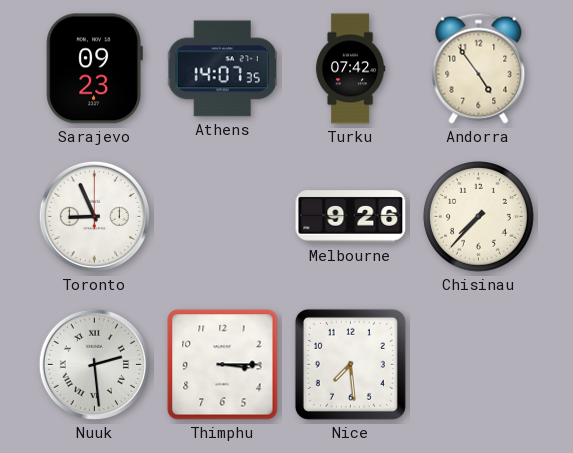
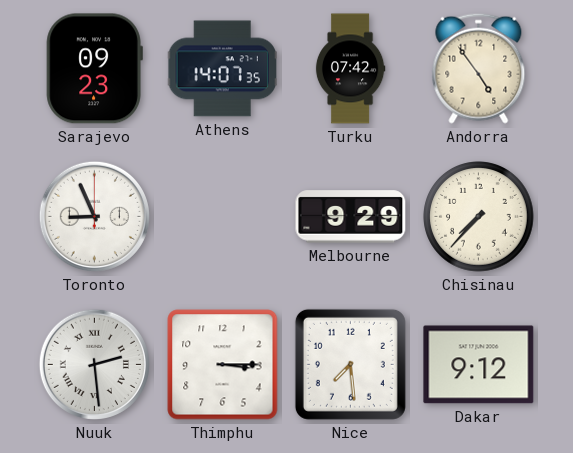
Melbourne: 9:26 -> 9:29 (351, 217)
Dakar: none -> 9:12 (479, 365)
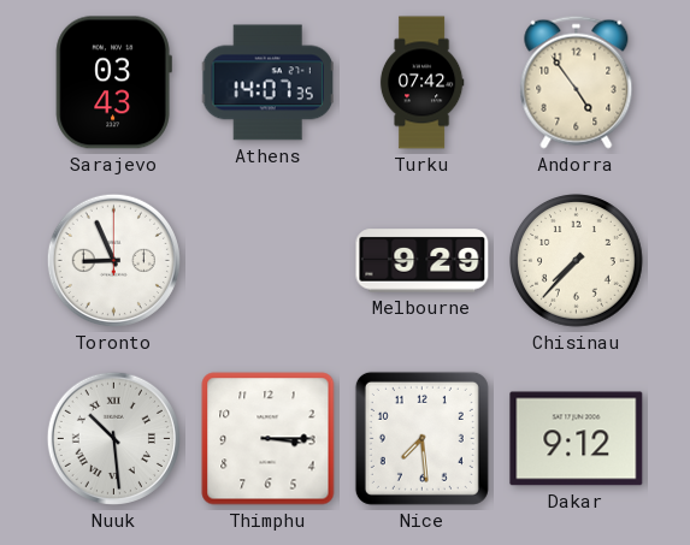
Sarajevo: 09:23 -> 03:43 (113, 83)
Nuuk: 2:29 -> 10:29 (113, 438)
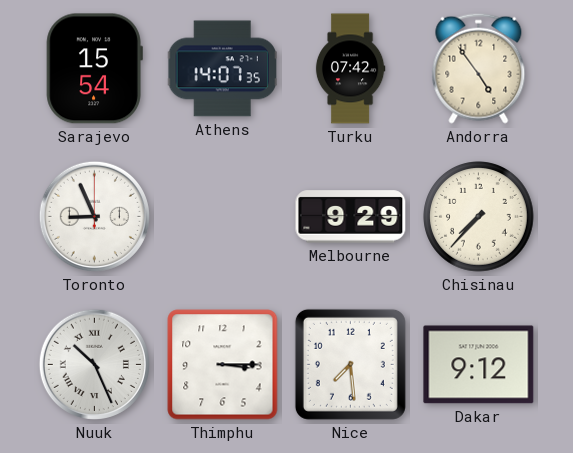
Sarajevo: 03:43 -> 15:54 (94, 69)
Nuuk: 10:29 -> 10:26 (94, 364)
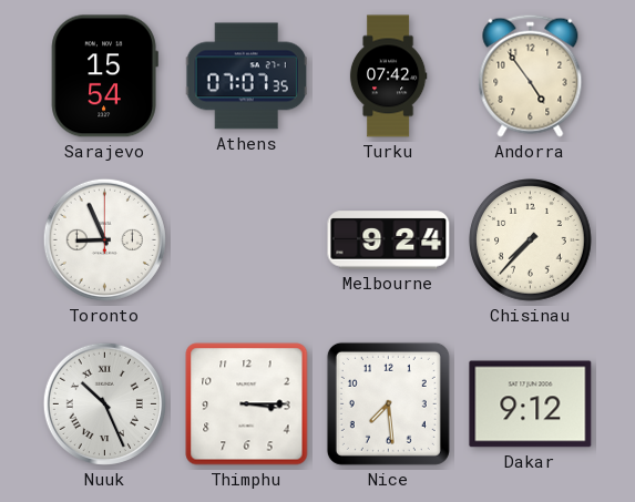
Athens: 14:07 -> 07:07 (246, 76)
Melbourne: 9:29 -> 9:24 (389, 240)
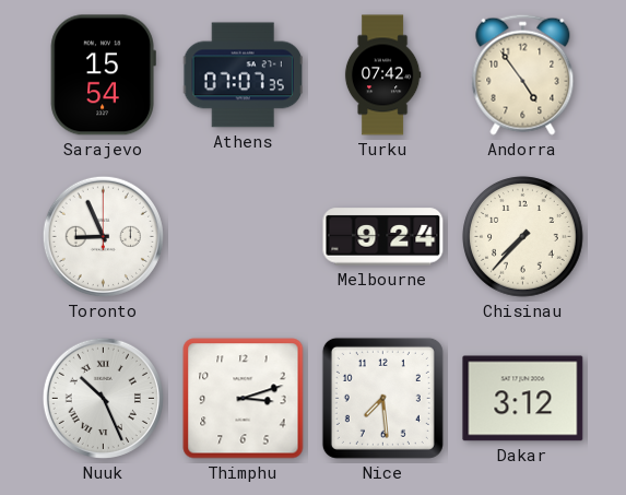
Thimphu: 3:15 -> 3:12 (244, 399)
Dakar: 9:12 -> 3:12 (523, 399)
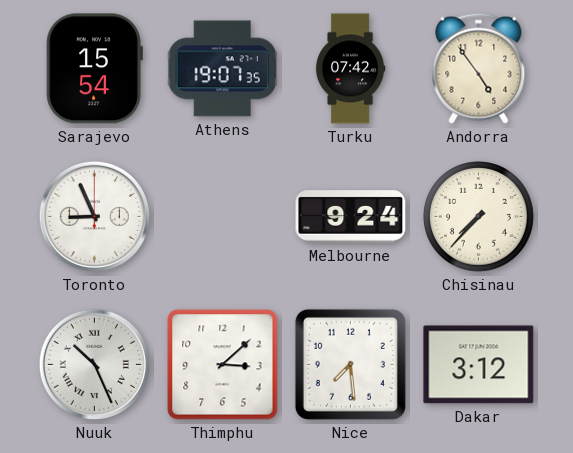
Athens: 07:07 -> 19:07 (222, 69)
Thimphu: 3:12 -> 3:08 (223, 365)
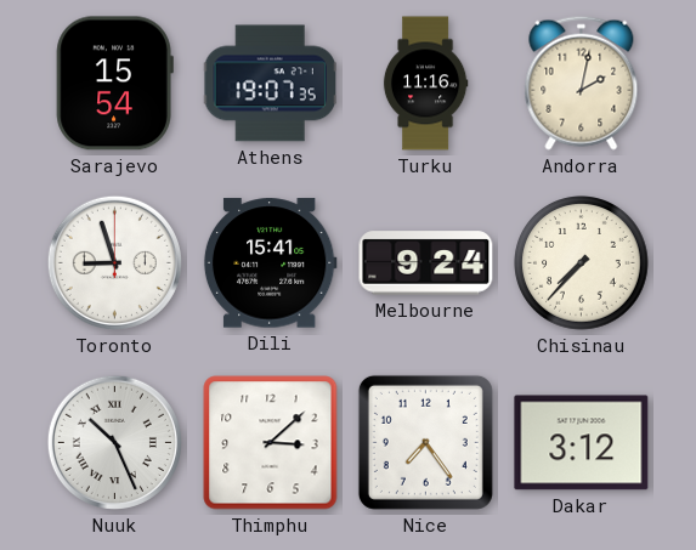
Turku: 07:42 -> 11:16 (425, 84)
Andorra: 4:54 -> 2:02 (582, 83)
Toronto: 8:56 -> 8:57 (114, 262)
Dili: none -> 15:41 (270, 263)
Nice: 7:29 -> 7:24 (425, 442)
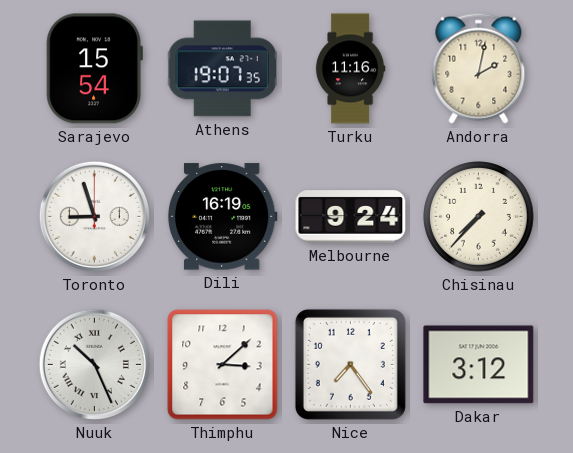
Dili: 15:41 -> 16:19 (222, 217)
